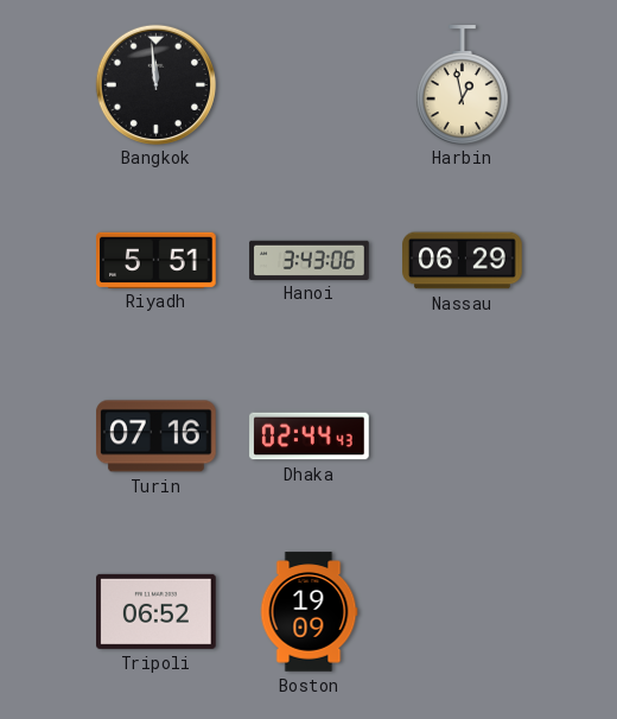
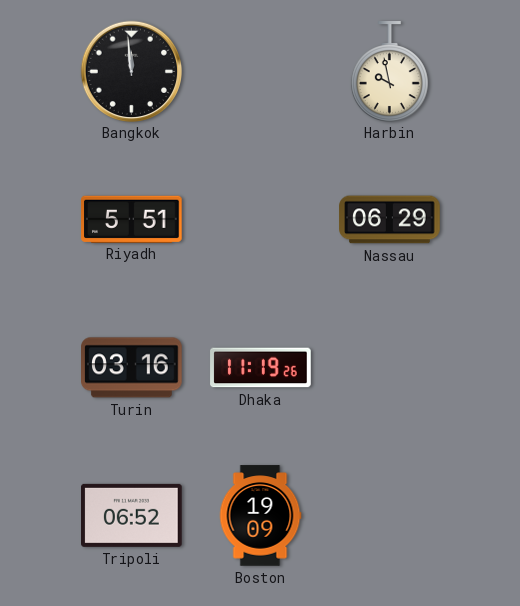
Harbin: 12:58 -> 9:58 (389, 71)
Hanoi: 3:43 -> none (310, 260)
Turin: 07:16 -> 03:16 (132, 368)
Dhaka: 02:44 -> 11:19 (261, 368)
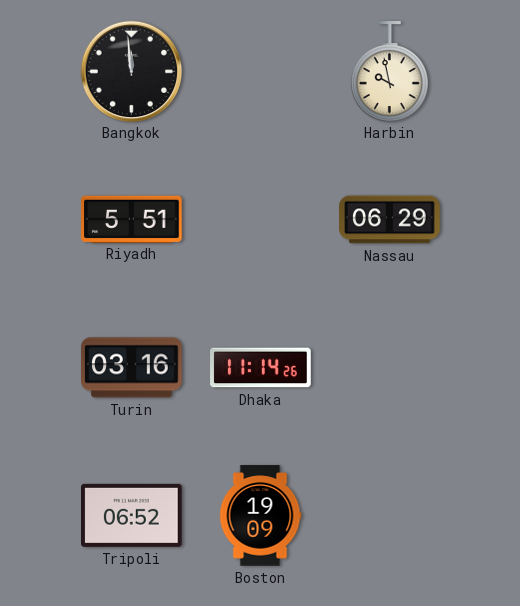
Dhaka: 11:19 -> 11:14 (261, 368)
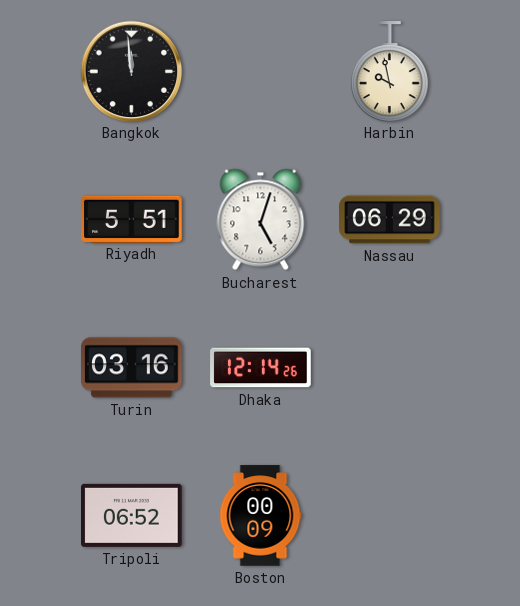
Bucharest: none -> 5:03 (261, 220)
Dhaka: 11:14 -> 12:14 (261, 368)
Boston: 19:09 -> 00:09 (260, 516)
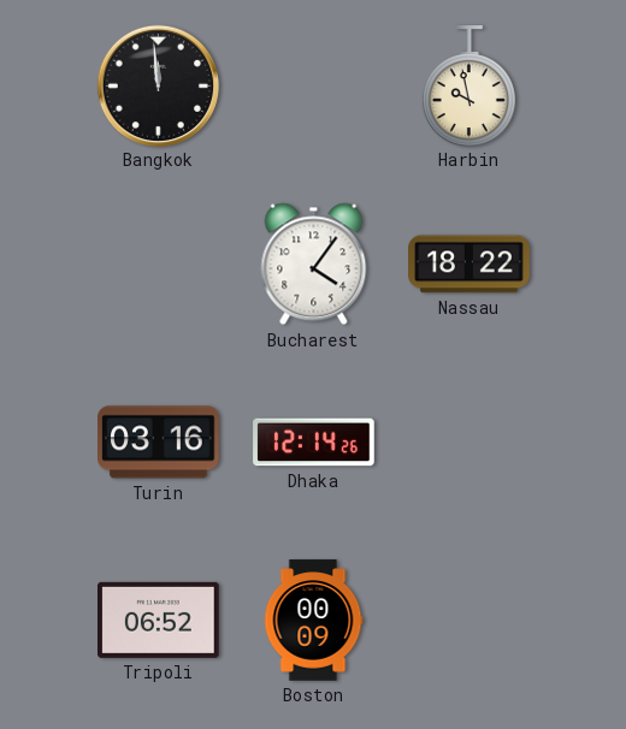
Riyadh: 5:51 -> none (132, 219)
Bucharest: 5:03 -> 4:06 (314, 265)
Nassau: 06:29 -> 18:22 (469, 265)
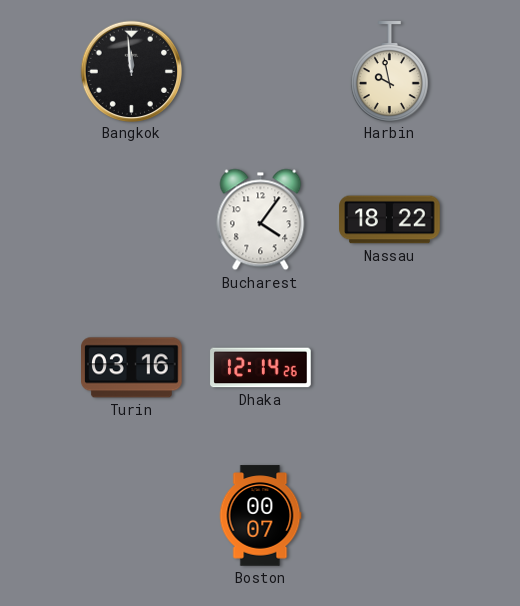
Tripoli: 06:52 -> none (159, 620)
Boston: 00:09 -> 00:07 (260, 516)
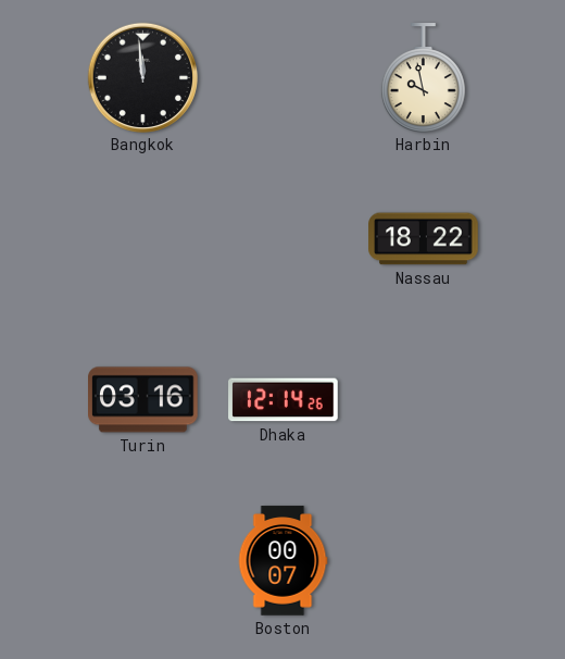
Bucharest: 4:06 -> none (261, 220)
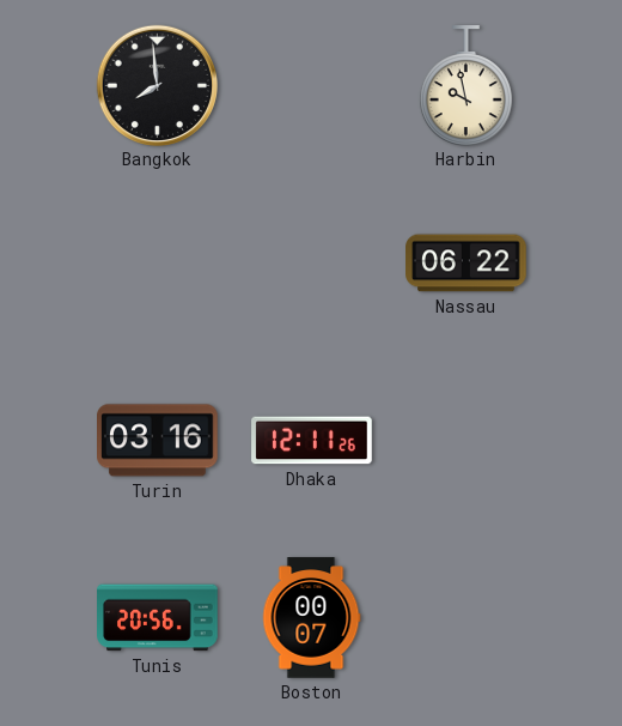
Bangkok: 11:59 -> 7:59 (157, 85)
Nassau: 18:22 -> 06:22 (466, 264)
Dhaka: 12:14 -> 12:11 (312, 441)
Tunis: none -> 20:56 (158, 618)
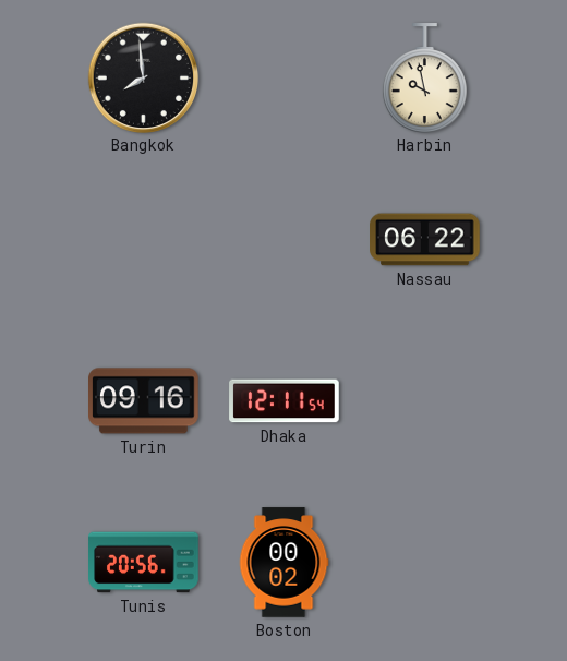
Turin: 03:16 -> 09:16 (144, 401)
Dhaka: 12:11:26 -> 12:11:54 (285, 401)
Boston: 00:07 -> 00:02 (283, 563)
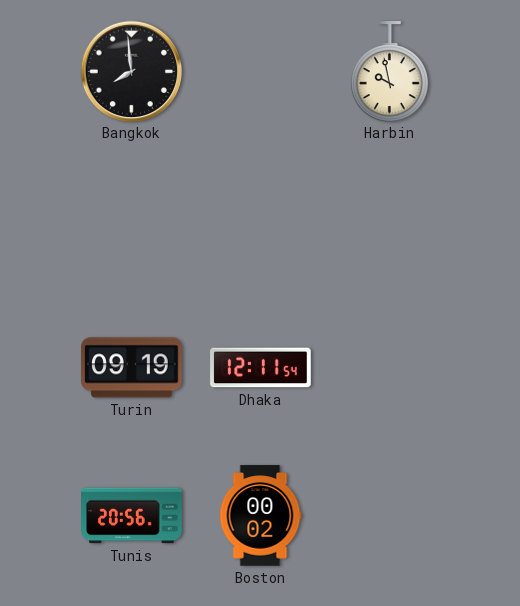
Nassau: 06:22 -> none (425, 240)
Turin: 09:16 -> 09:19 (132, 368)
